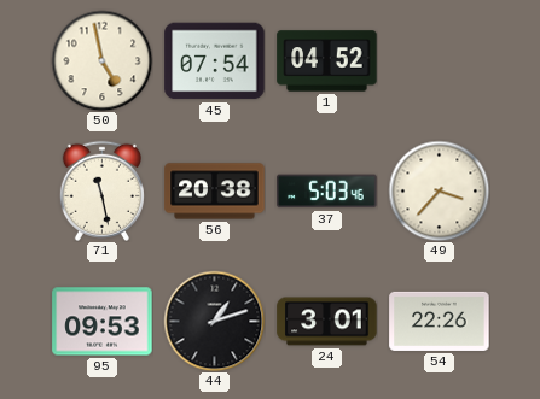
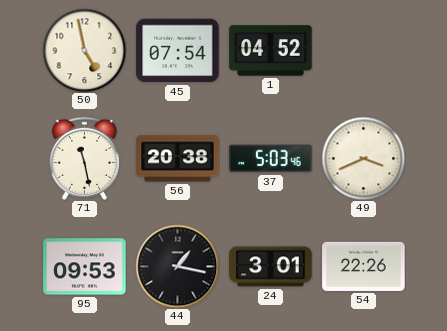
49: 3:37 -> 3:41 (363, 158)
44: 1:12 -> 1:17 (177, 266)
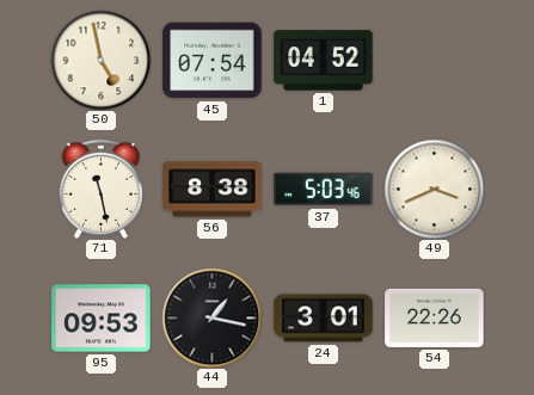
56: 20:38 -> 8:38 (213, 190)
